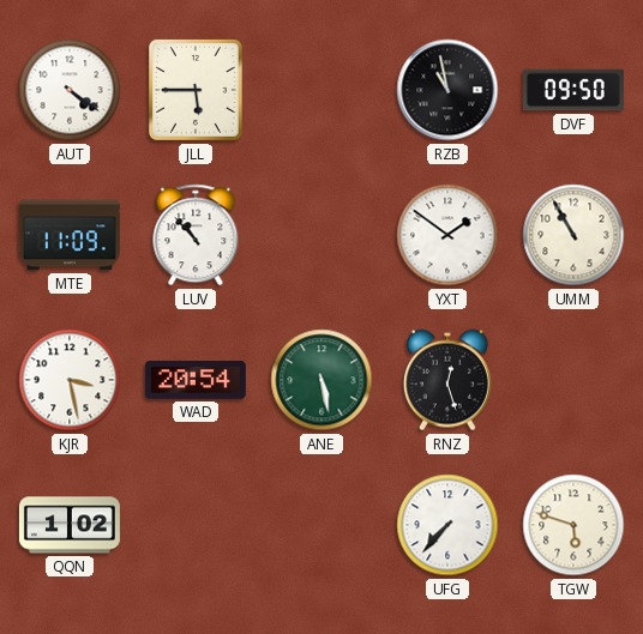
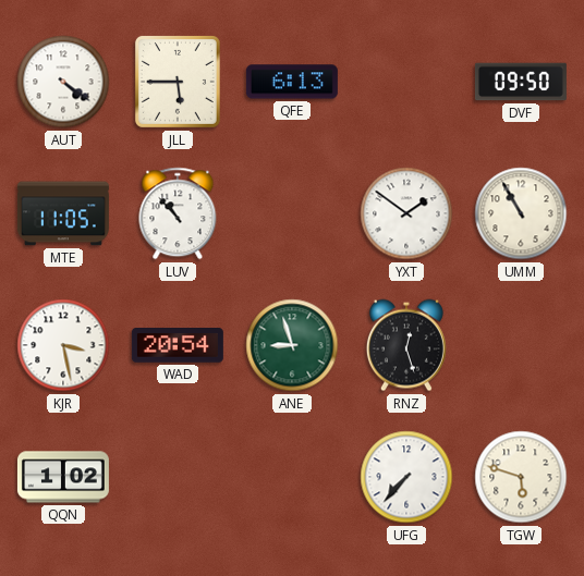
QFE: none -> 6:13 (292, 82)
RZB: 10:58 -> none (447, 90)
MTE: 11:09 -> 11:05 (63, 213)
ANE: 5:28 -> 8:57 (292, 345)
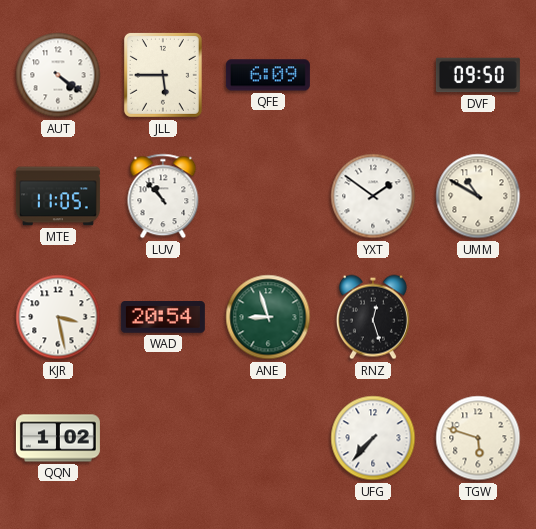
QFE: 6:13 -> 6:09 (268, 75)
UMM: 10:55 -> 10:50 (478, 196)
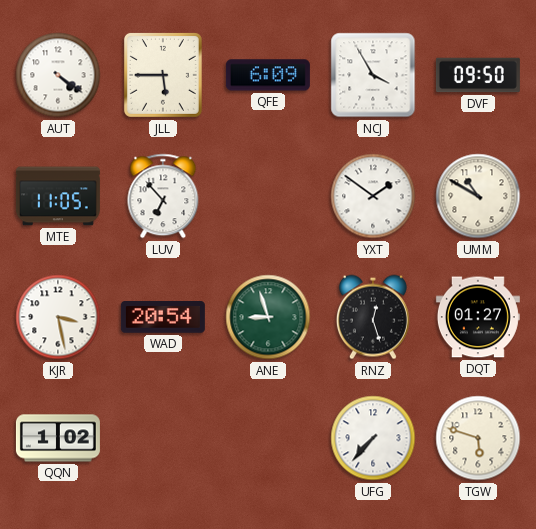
NCJ: none -> 3:55 (373, 75)
LUV: 10:53 -> 6:53 (163, 196)
DQT: none -> 01:27 (478, 317)
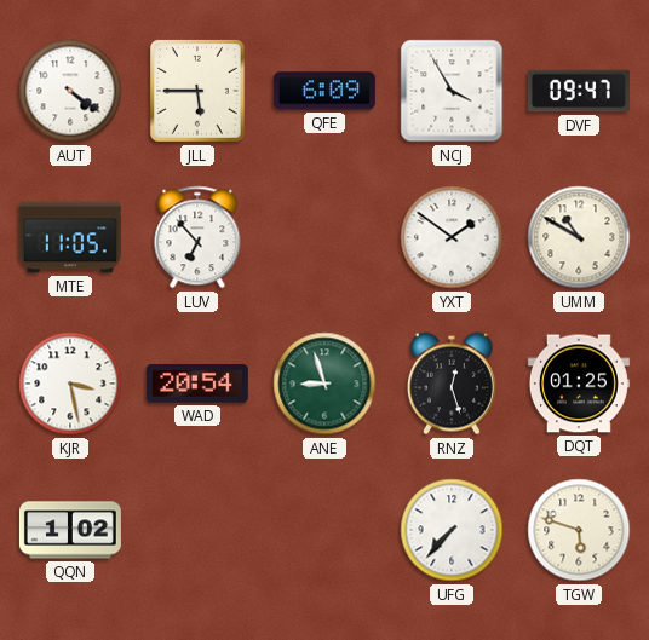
DVF: 09:50 -> 09:47 (579, 91)
DQT: 01:27 -> 01:25 (579, 384)
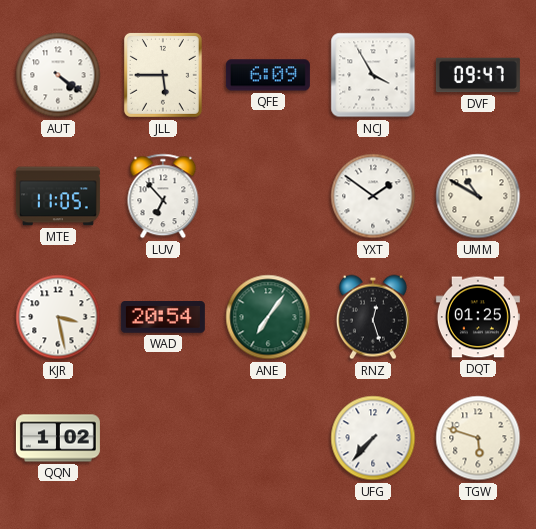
ANE: 8:57 -> 7:06 (268, 317)
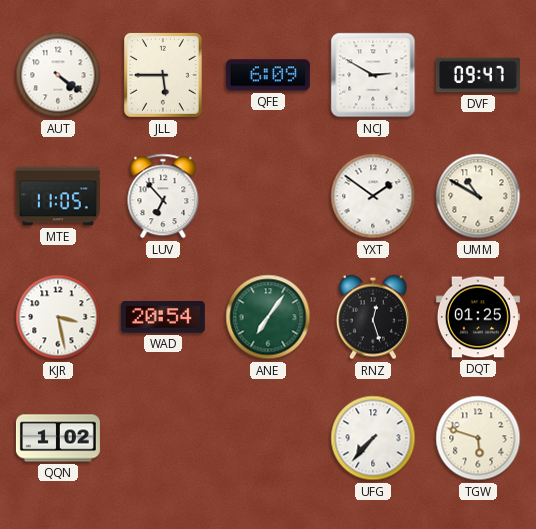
NCJ: 3:55 -> 2:50 (373, 75)
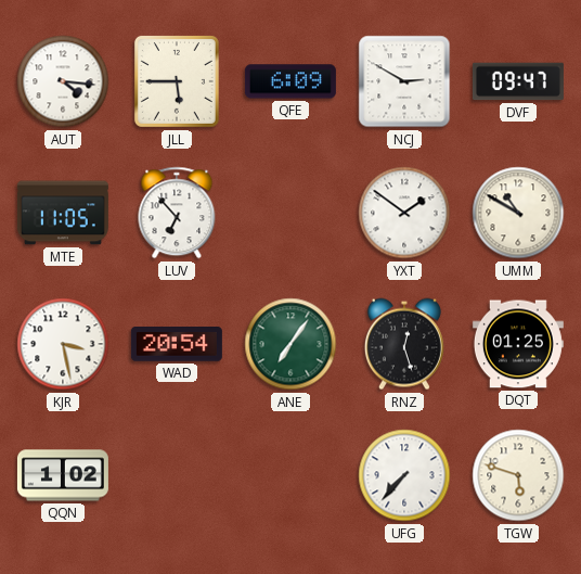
AUT: 4:21 -> 4:16 (63, 81)
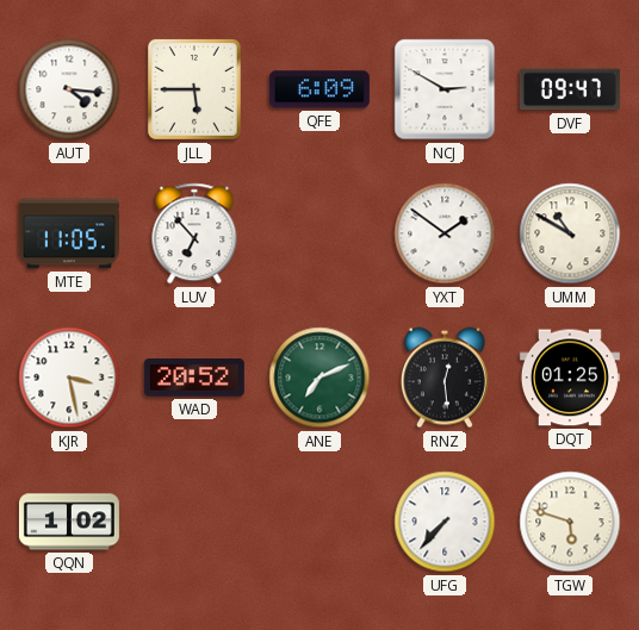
WAD: 20:54 -> 20:52 (194, 378)
ANE: 7:06 -> 7:11 (319, 378)
RNZ: 12:27 -> 12:29 (445, 378)
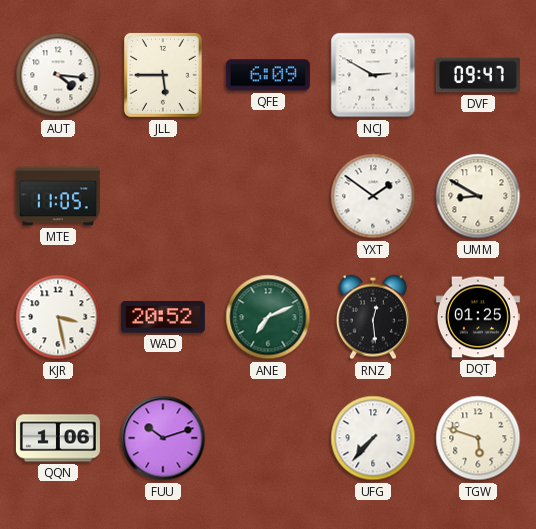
LUV: 6:53 -> none (194, 233)
UMM: 10:50 -> 8:50 (478, 196)
QQN: 1:02 -> 1:06 (58, 438)
FUU: none -> 10:12 (163, 438)
